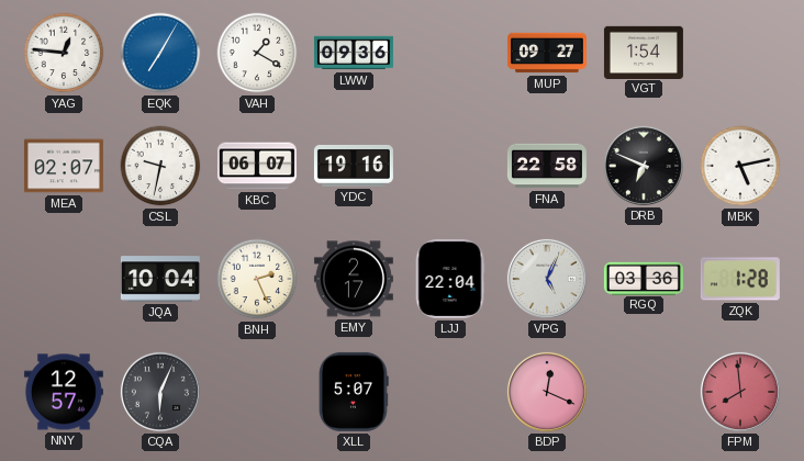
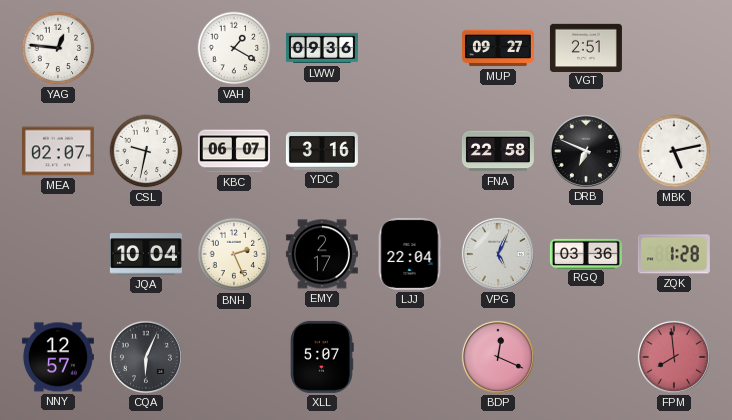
EQK: 7:05 -> none (160, 53)
VGT: 1:54 -> 2:51 (586, 47)
YDC: 19:16 -> 3:16 (322, 151)
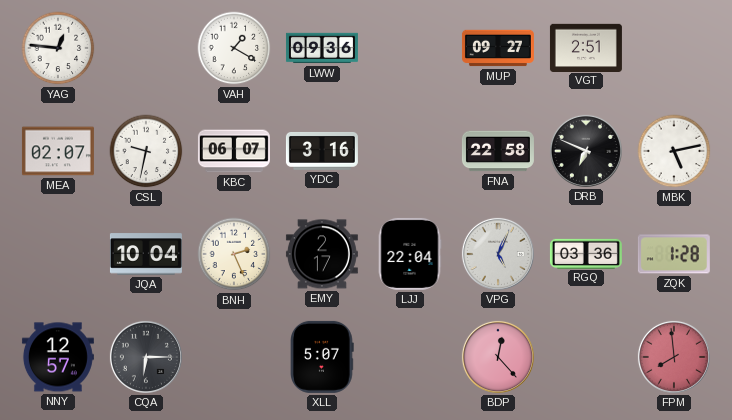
CQA: 6:04 -> 6:15 (146, 357)
BDP: 12:19 -> 12:23 (498, 357)
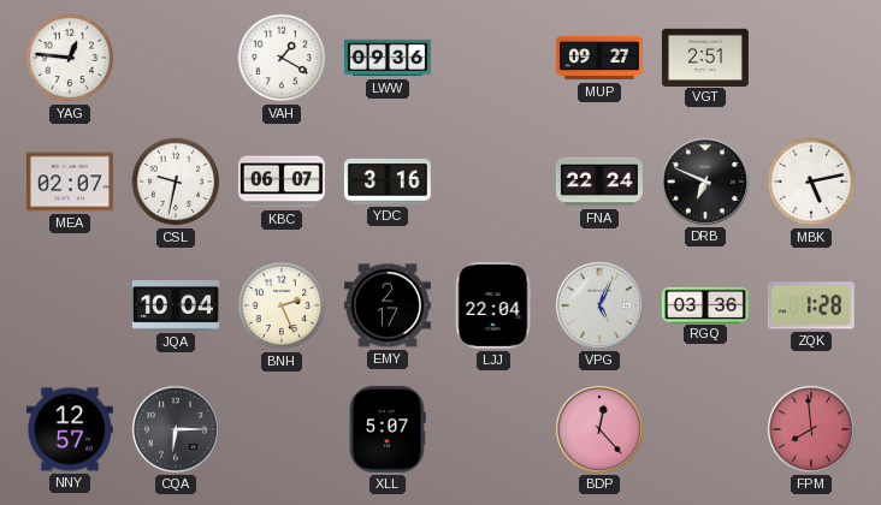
FNA: 22:58 -> 22:24 (599, 182)
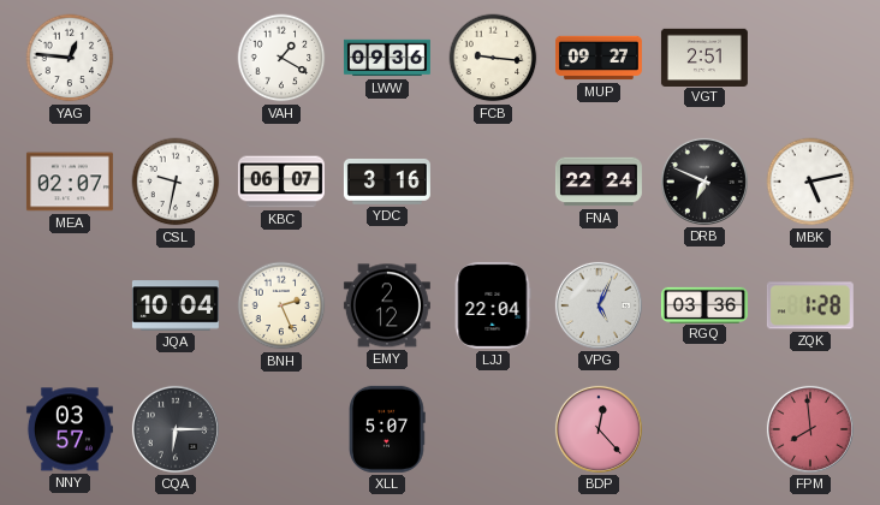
FCB: none -> 9:16 (493, 58)
EMY: 2:17 -> 2:12 (387, 305)
NNY: 12:57 -> 03:57 (70, 429)
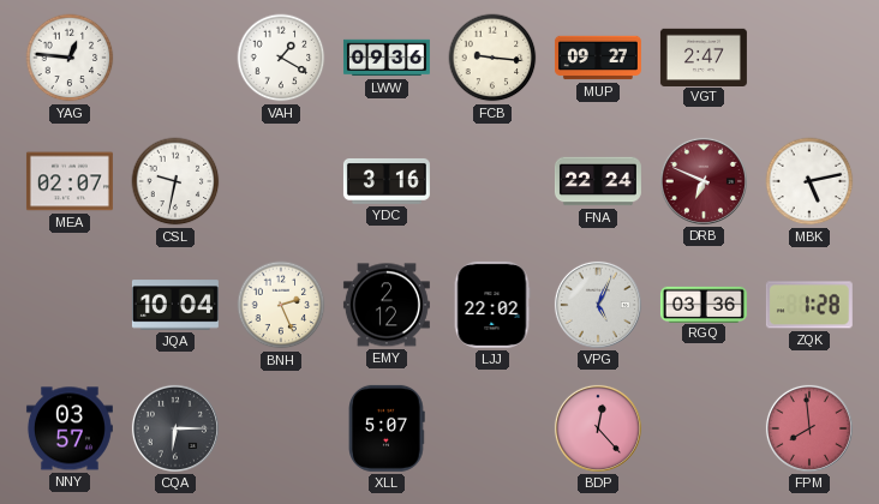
VGT: 2:51 -> 2:47 (704, 56)
KBC: 06:07 -> none (281, 182)
DRB dial: black -> burgundy (704, 181)
LJJ: 22:04 -> 22:02 (492, 305)
